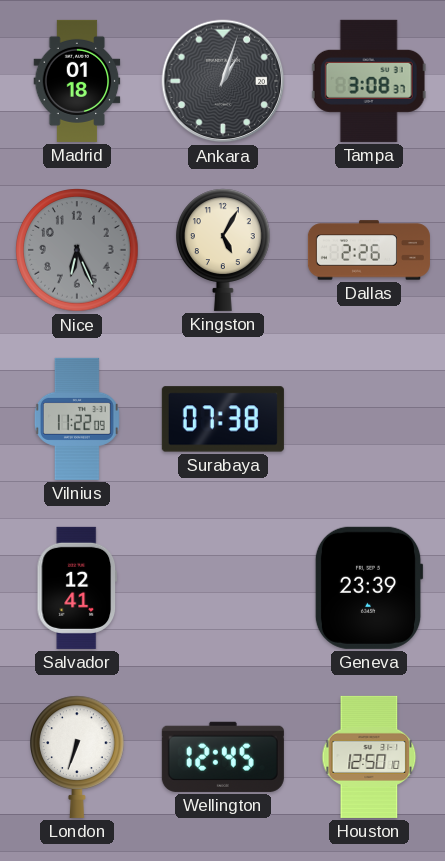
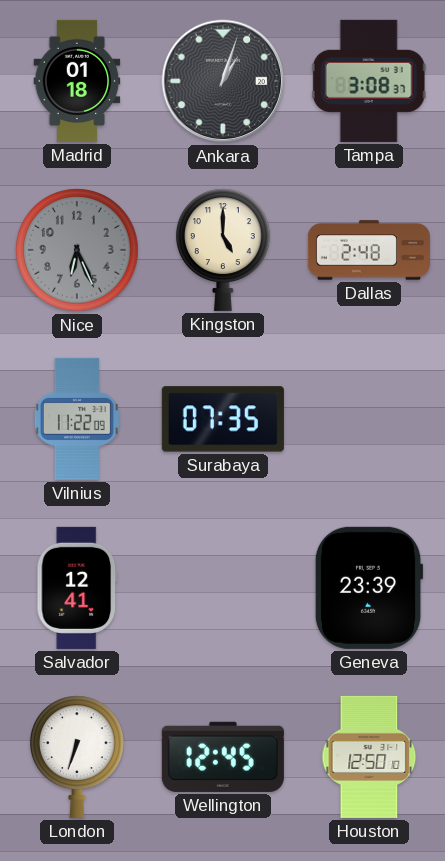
Kingston: 5:05 -> 5:00 (224, 250)
Dallas: 2:26 -> 2:48 (369, 250)
Surabaya: 07:38 -> 07:35 (223, 419)
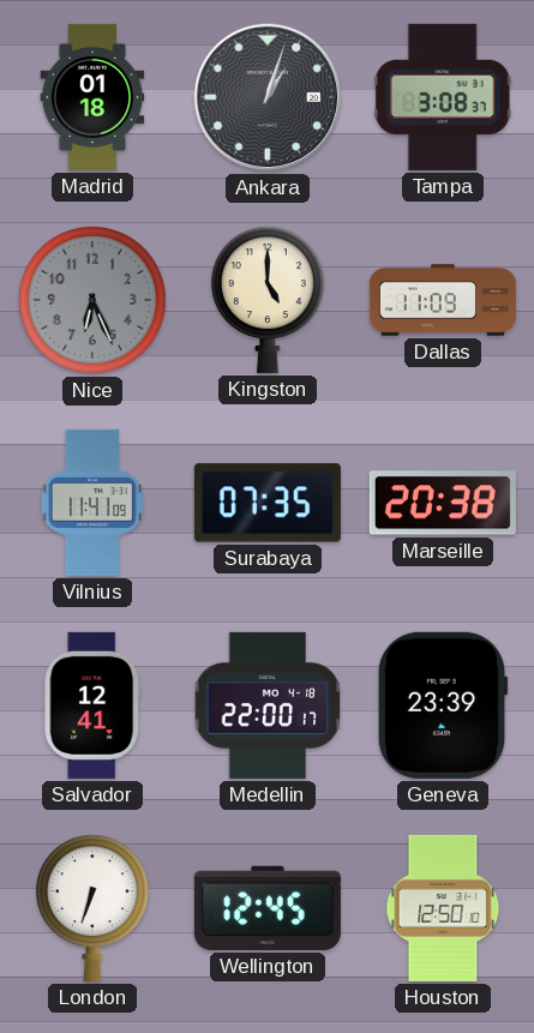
Dallas: 2:48 -> 11:09 (443, 300)
Vilnius: 11:22 -> 11:41 (92, 503)
Marseille: none -> 20:38 (443, 503)
Medellin: none -> 22:00 (268, 705)
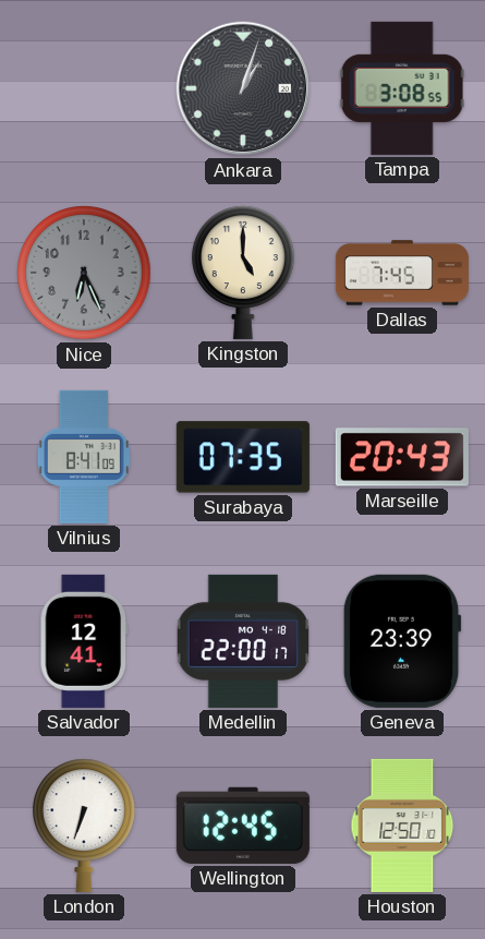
Madrid: 01:18 -> none (92, 97)
Tampa: 3:08:37 -> 3:08:55 (402, 88)
Dallas: 11:09 -> 7:45 (402, 273)
Vilnius: 11:41 -> 8:41 (84, 457)
Marseille: 20:38 -> 20:43 (402, 457)
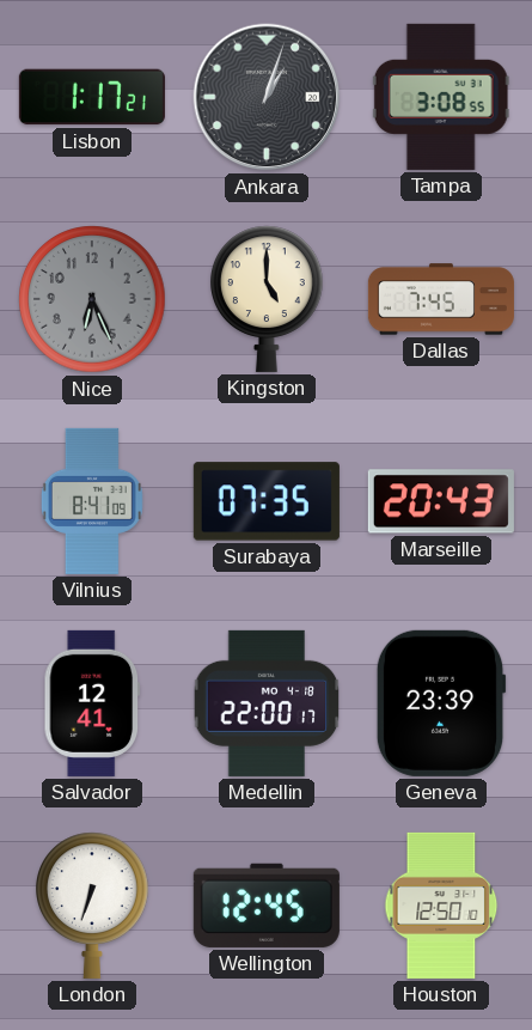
Lisbon: none -> 1:17 (92, 97)
